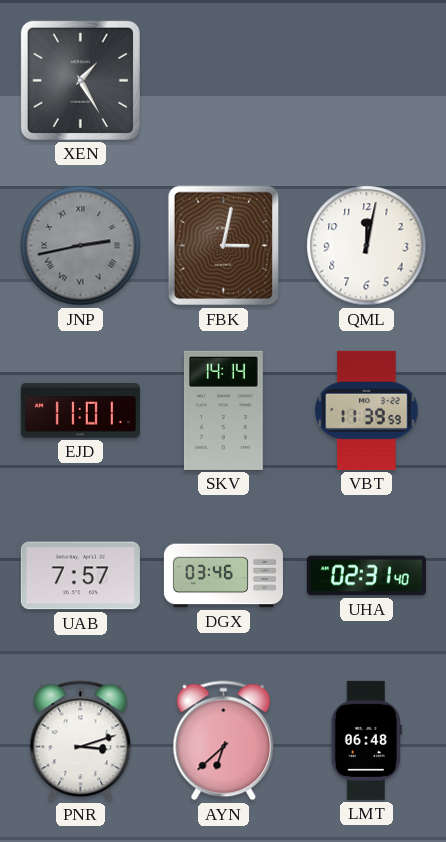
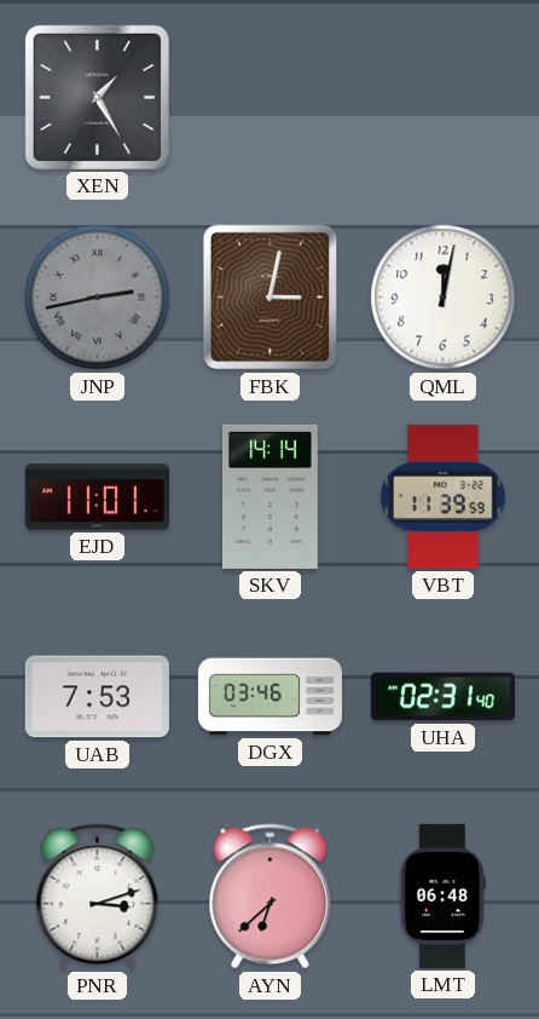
UAB: 7:57 -> 7:53 (97, 697)
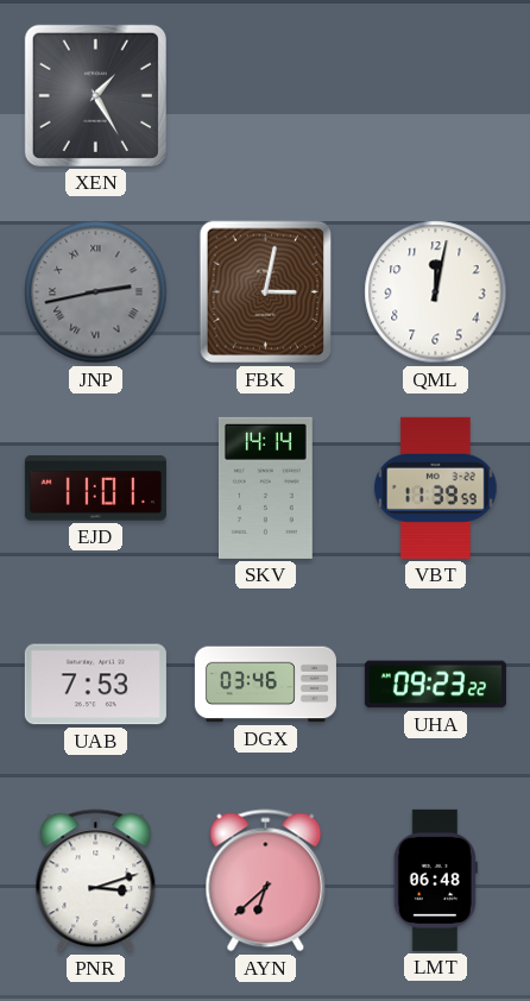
UHA: 02:31 -> 09:23 (435, 685)
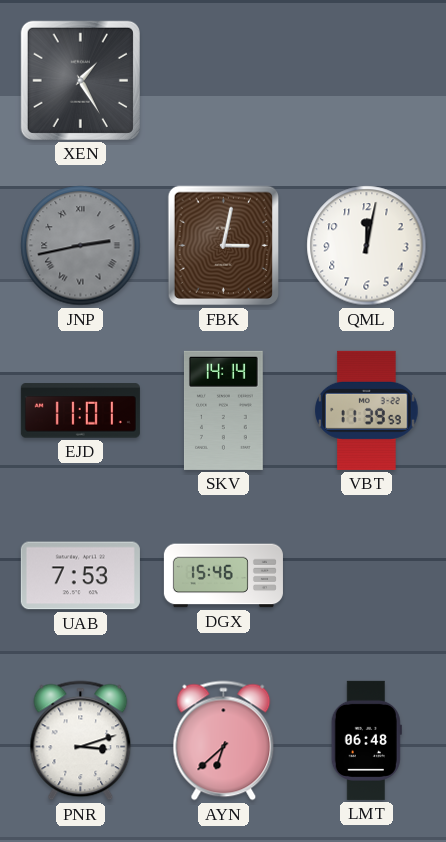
DGX: 03:46 -> 15:46 (223, 576)
UHA: 09:23 -> none (435, 685)
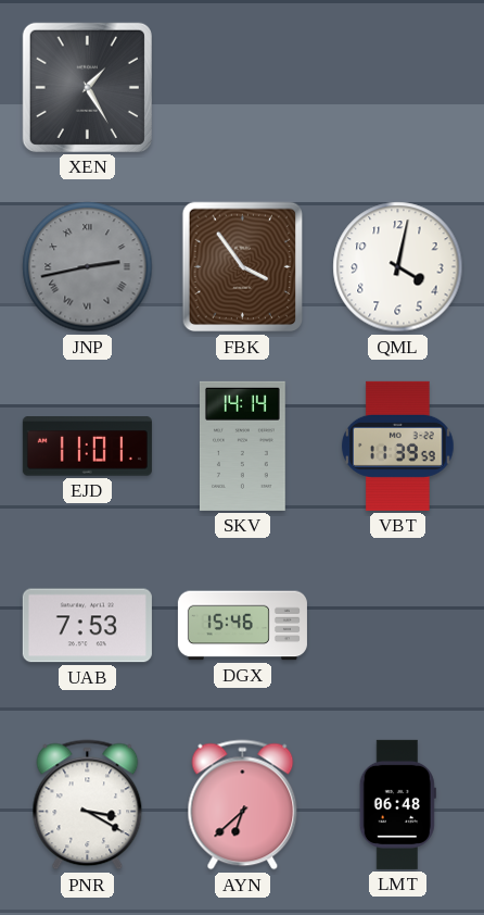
FBK: 3:02 -> 3:54 (242, 267)
QML: 12:02 -> 4:02 (398, 267)
PNR: 3:12 -> 3:20 (88, 805)
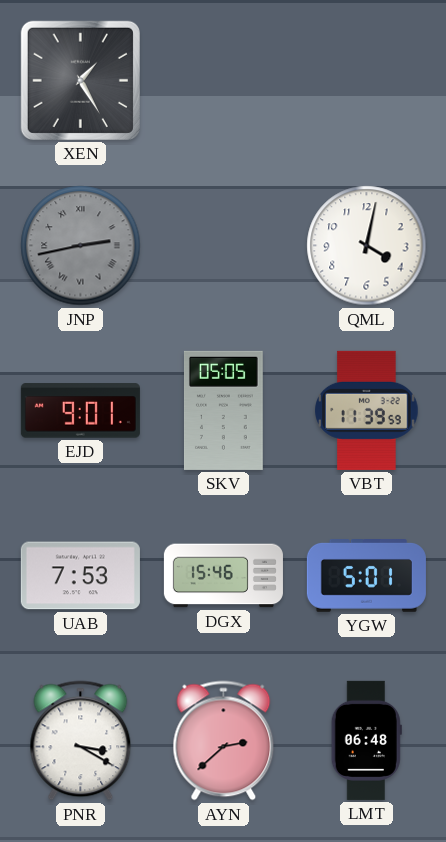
FBK: 3:54 -> none (242, 267)
EJD: 11:01 -> 9:01 (80, 411)
SKV: 14:14 -> 05:05 (223, 410)
YGW: none -> 5:01 (366, 576)
AYN: 6:38 -> 2:38 (224, 741)
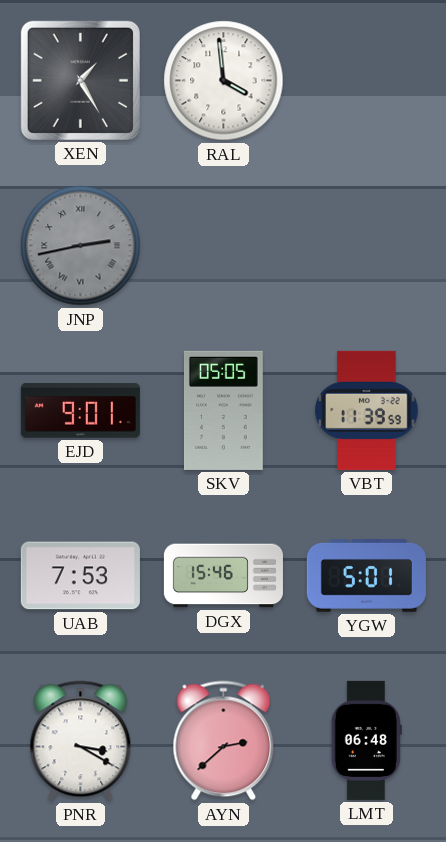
RAL: none -> 3:59 (224, 81)
QML: 4:02 -> none (367, 246)
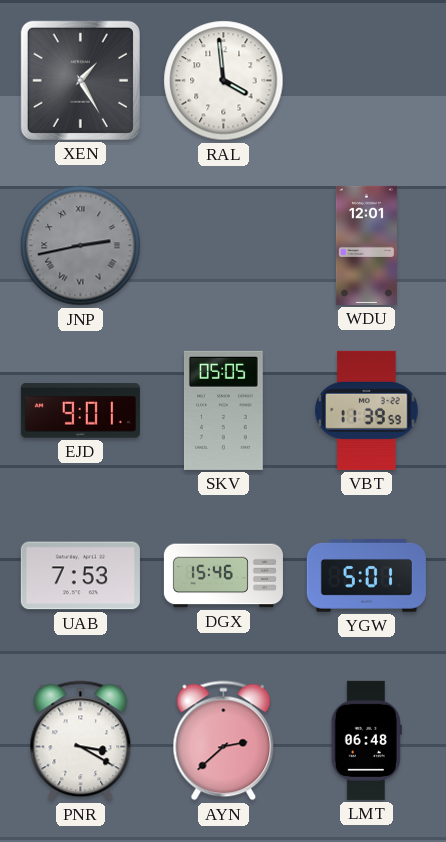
WDU: none -> 12:01 (366, 245)
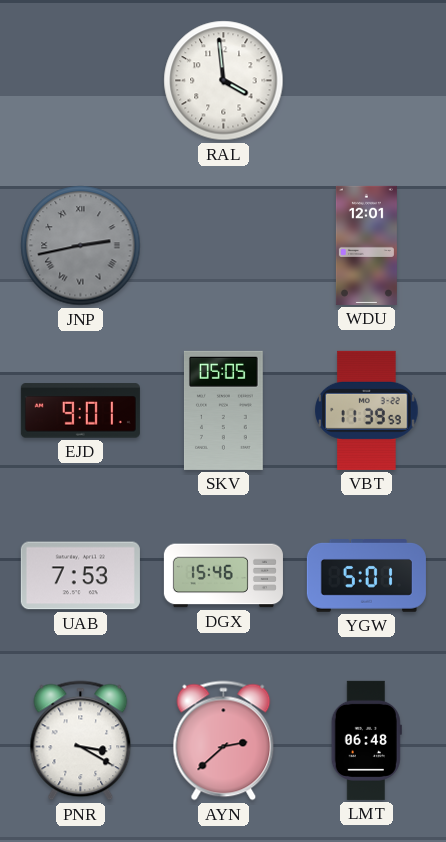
XEN: 1:25 -> none (80, 80)
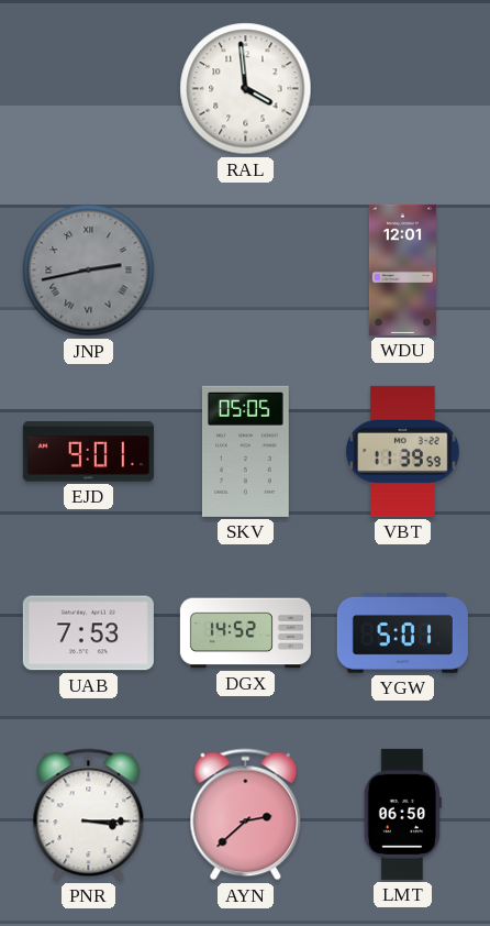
DGX: 15:46 -> 14:52 (245, 633)
PNR: 3:20 -> 3:15 (89, 815)
LMT: 06:48 -> 06:50 (402, 814)
